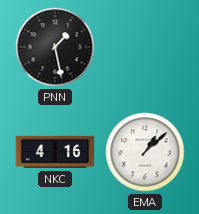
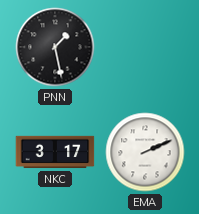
NKC: 4:16 -> 3:17 (55, 152)
EMA: 1:08 -> 2:11 (145, 152)
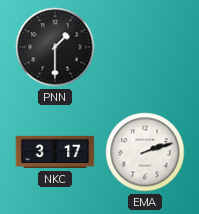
PNN: 1:28 -> 1:30 (55, 47)
EMA: 2:11 -> 2:12 (145, 152)
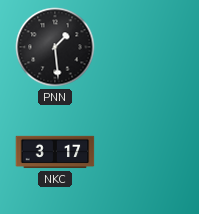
PNN: 1:30 -> 1:29 (55, 47)
EMA: 2:12 -> none (145, 152)
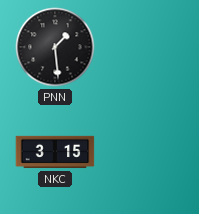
NKC: 3:17 -> 3:15 (55, 152)
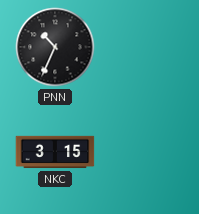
PNN: 1:29 -> 10:34 (55, 47)
